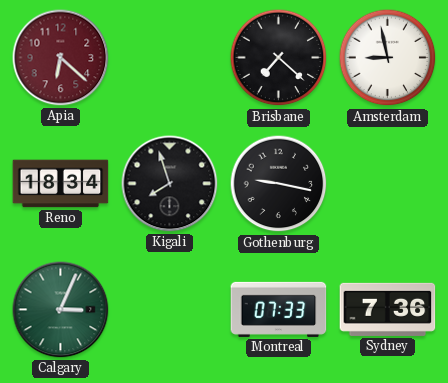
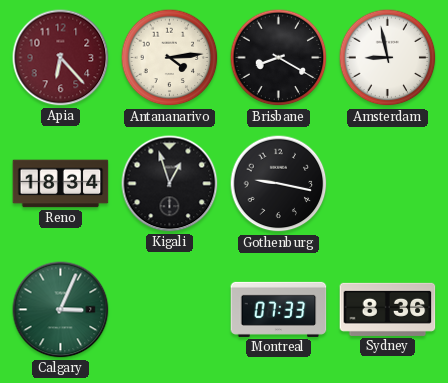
Apia: 6:22 -> 6:23 (61, 58)
Antananarivo: none -> 4:14 (170, 58)
Brisbane: 7:22 -> 8:20 (279, 58)
Kigali: 7:57 -> 12:57 (170, 184)
Sydney: 7:36 -> 8:36 (388, 309)
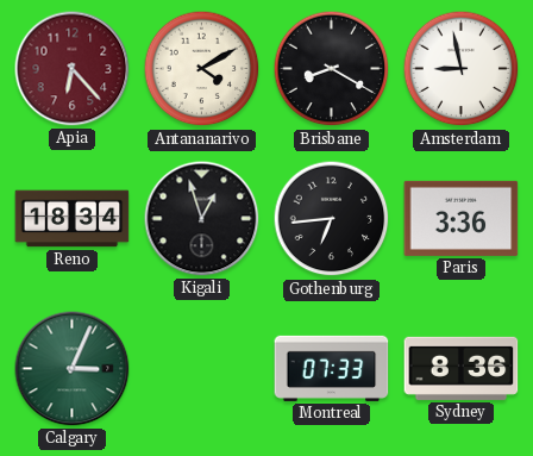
Antananarivo: 4:14 -> 4:10 (202, 69)
Gothenburg: 9:17 -> 6:44 (332, 219)
Paris: none -> 3:36 (462, 218)
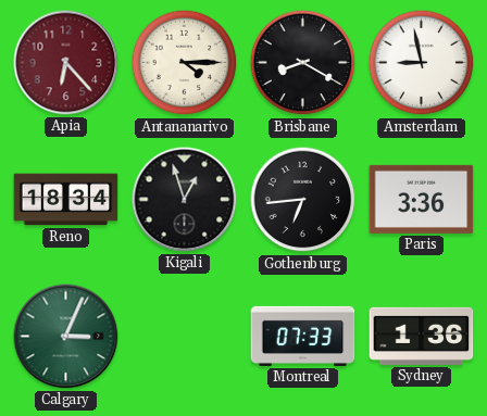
Antananarivo: 4:10 -> 4:15 (185, 63)
Sydney: 8:36 -> 1:36 (422, 336)
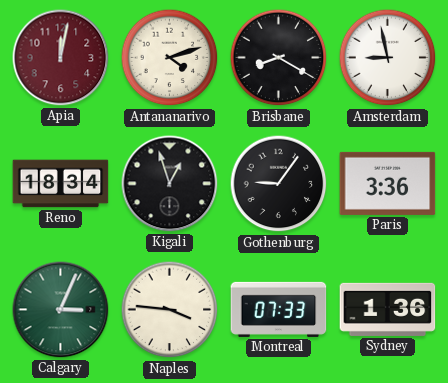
Apia: 6:23 -> 12:02 (61, 58)
Antananarivo: 4:15 -> 4:12 (170, 58)
Gothenburg: 6:44 -> 9:06 (279, 184)
Naples: none -> 3:46 (170, 310)
